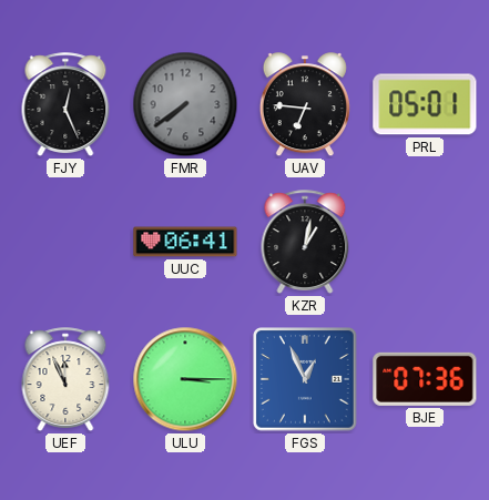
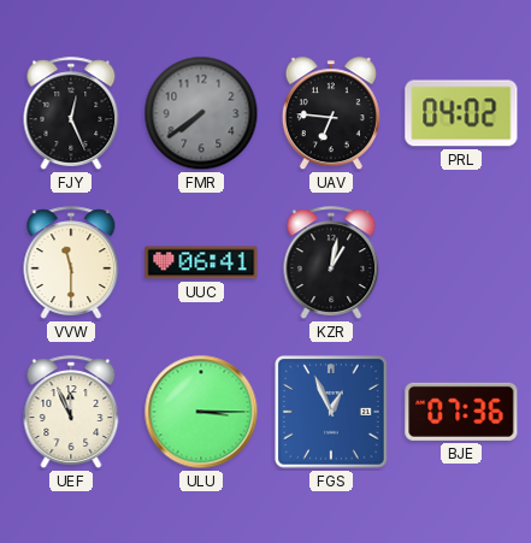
PRL: 05:01 -> 04:02 (461, 113)
VVW: none -> 11:30 (71, 262)
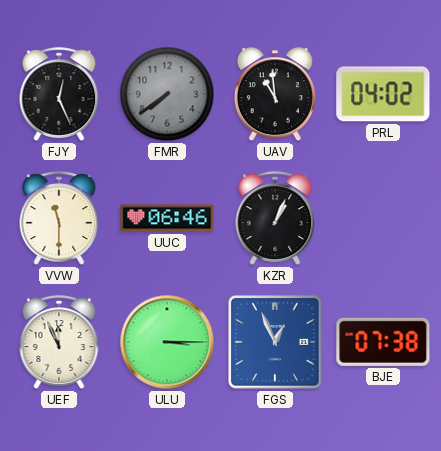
UAV: 6:46 -> 10:59 (275, 95)
UUC: 06:41 -> 06:46 (167, 218)
KZR: 1:02 -> 1:04 (275, 218)
BJE: 07:36 -> 07:38 (383, 342)
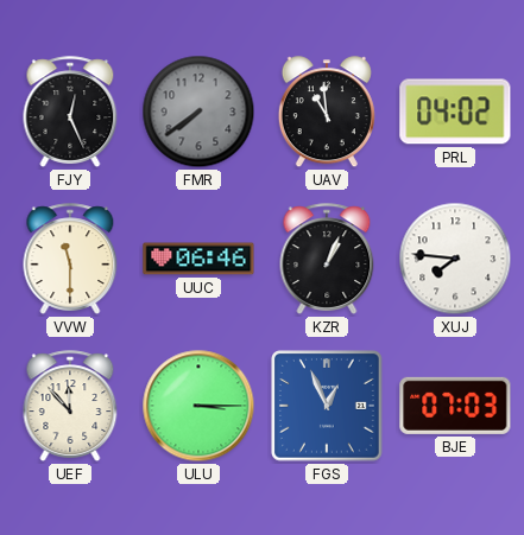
XUJ: none -> 7:46 (455, 259)
UEF: 11:56 -> 11:53 (70, 406)
BJE: 07:38 -> 07:03 (455, 406)
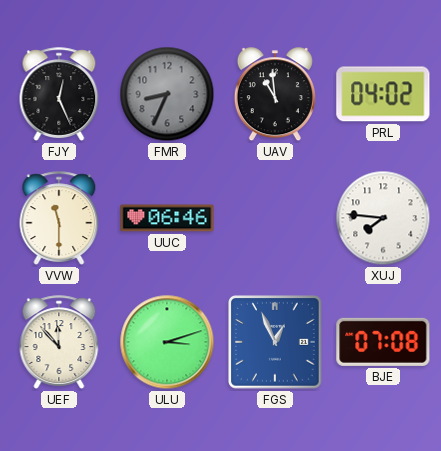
FMR: 7:39 -> 8:34 (167, 94)
KZR: 1:04 -> none (327, 259)
ULU: 3:15 -> 3:12 (167, 342)
BJE: 07:03 -> 07:08 (383, 342)
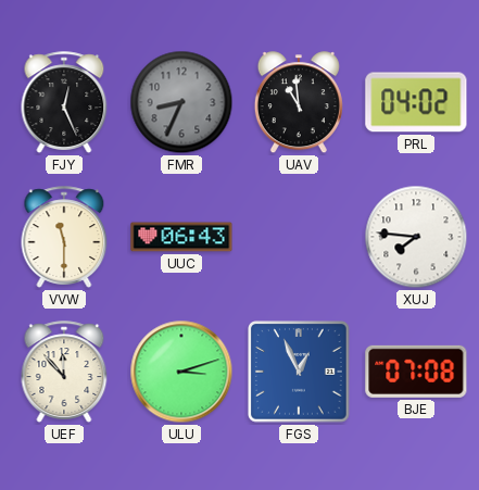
UUC: 06:46 -> 06:43 (181, 237)
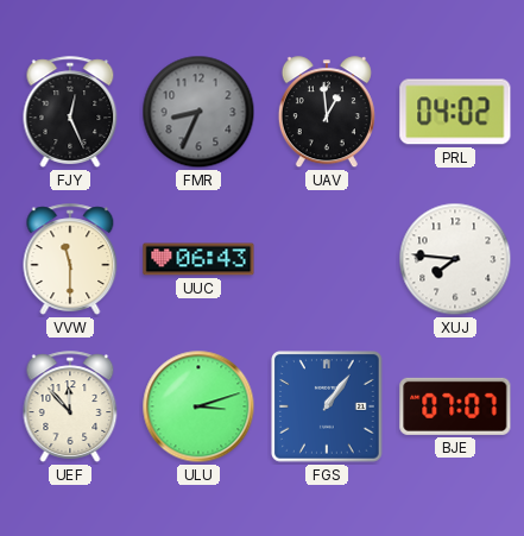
UAV: 10:59 -> 12:59 (327, 113)
FGS: 12:56 -> 1:06 (328, 408)
BJE: 07:08 -> 07:07 (455, 406)
